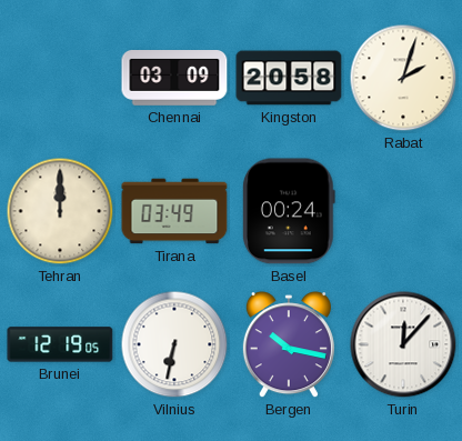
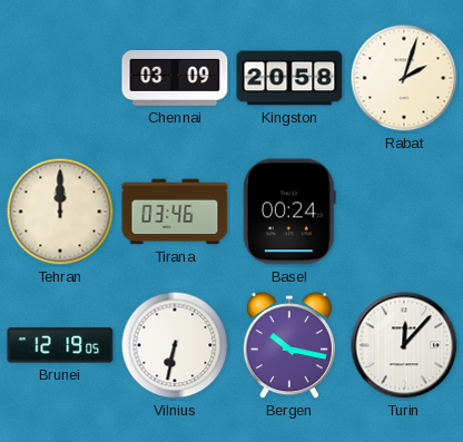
Tirana: 03:49 -> 03:46 (175, 212)
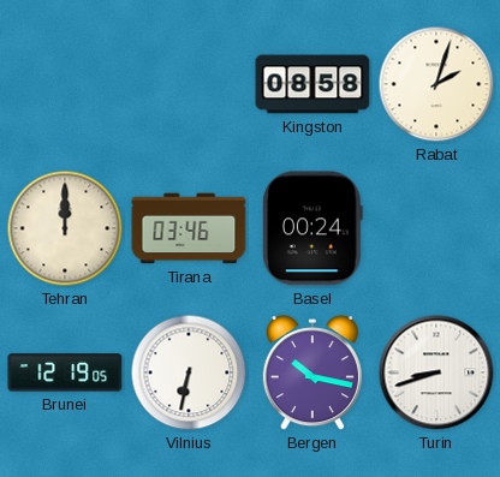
Chennai: 03:09 -> none (175, 79)
Kingston: 20:58 -> 08:58 (312, 84)
Turin: 12:07 -> 8:42 (436, 372)
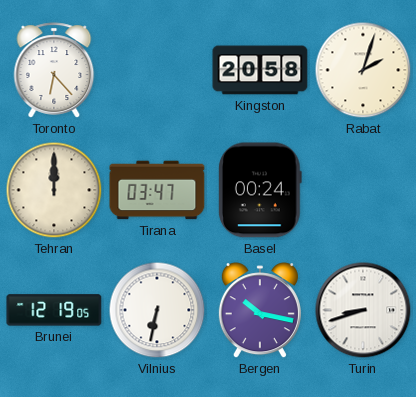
Toronto: none -> 6:23 (54, 70)
Kingston: 08:58 -> 20:58 (260, 70)
Tirana: 03:46 -> 03:47 (157, 190)
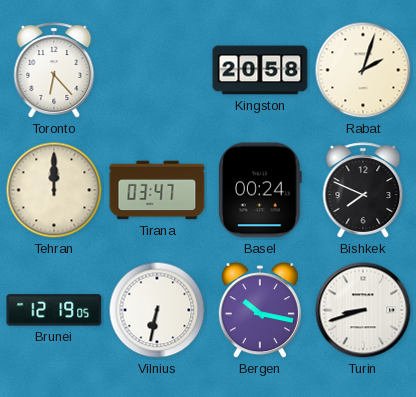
Bishkek: none -> 7:49 (363, 190)
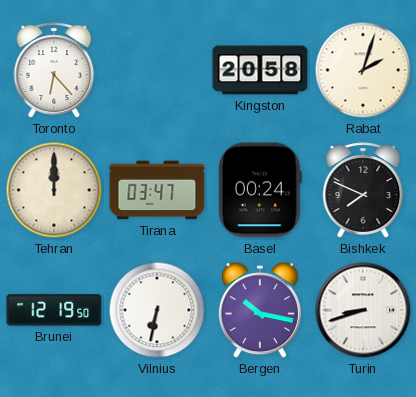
Brunei: 12:19:05 -> 12:19:50 (54, 310)
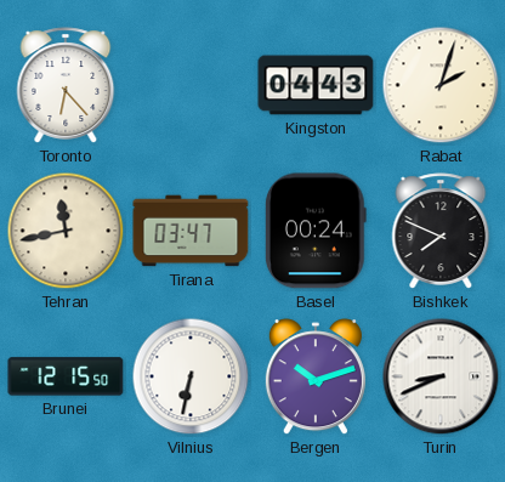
Kingston: 20:58 -> 04:43 (316, 85)
Tehran: 12:00 -> 11:43 (66, 231)
Brunei: 12:19 -> 12:15 (66, 376)
Bergen: 10:17 -> 10:12 (316, 378)
Turin: 8:42 -> 8:41 (441, 376)
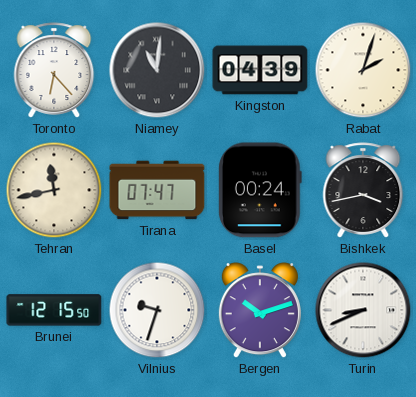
Niamey: none -> 11:01 (157, 70)
Kingston: 04:43 -> 04:39 (260, 70)
Tirana: 03:47 -> 07:47 (157, 190)
Bishkek: 7:49 -> 3:43 (363, 190)
Vilnius: 6:32 -> 9:33 (157, 310)
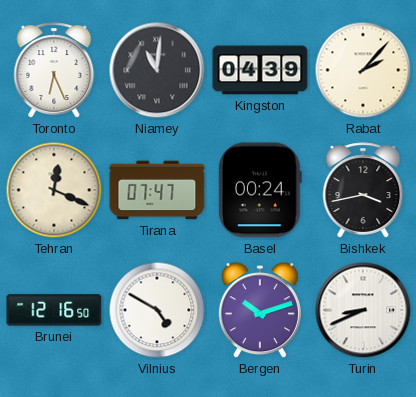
Toronto: 6:23 -> 6:26 (54, 70)
Rabat: 2:03 -> 2:07 (363, 70)
Tehran: 11:43 -> 12:19 (54, 190)
Brunei: 12:15 -> 12:16 (54, 310)
Vilnius: 9:33 -> 4:50 (157, 310)
